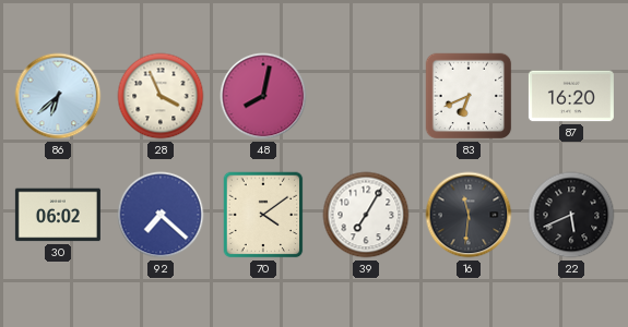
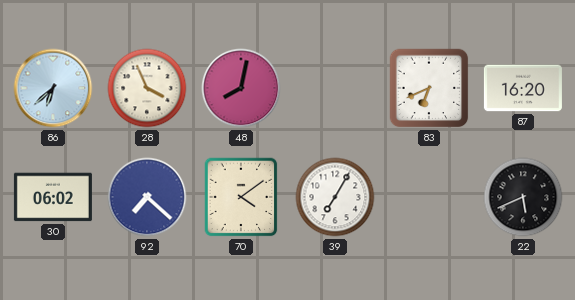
16: 11:31 -> none (469, 215)
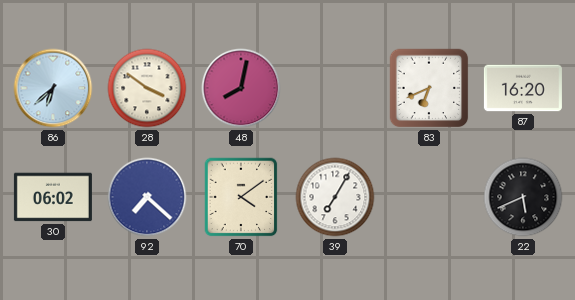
28: 3:56 -> 3:51 (147, 88)
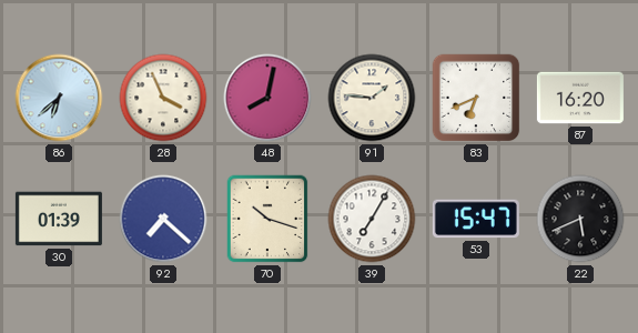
28: 3:51 -> 3:56 (163, 98)
91: none -> 1:46 (372, 98)
30: 06:02 -> 01:39 (59, 219)
70: 4:09 -> 10:18 (267, 219)
53: none -> 15:47 (476, 219)
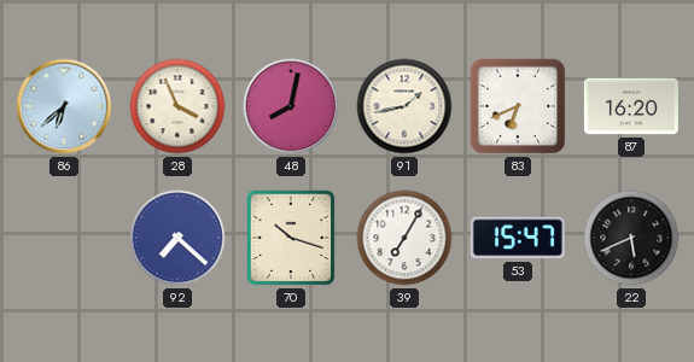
91: 1:46 -> 1:43 (404, 106)
30: 01:39 -> none (59, 219)
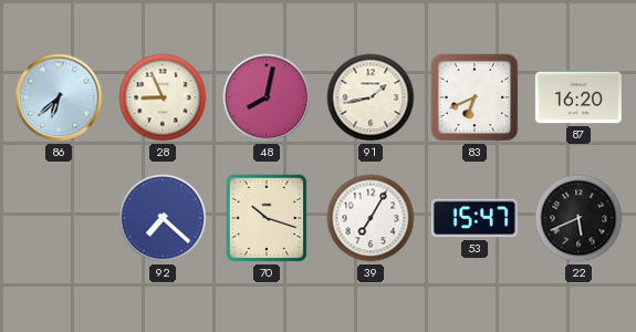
28: 3:56 -> 8:56 (163, 97)
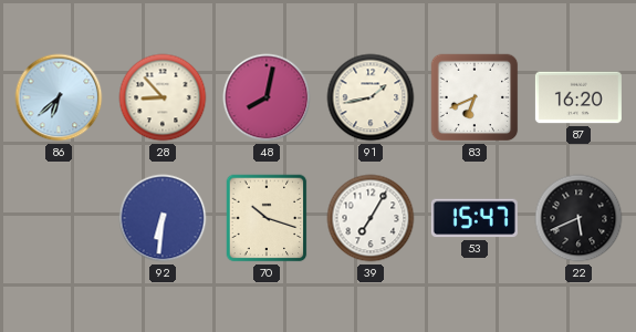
28: 8:56 -> 8:53 (163, 97)
92: 7:22 -> 6:31 (163, 218)
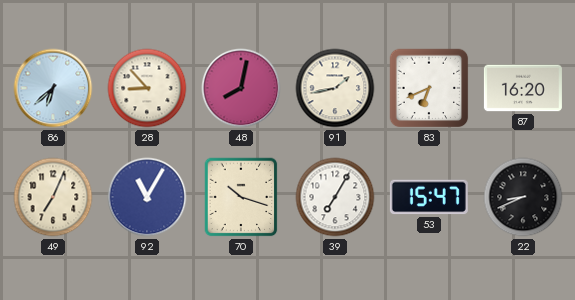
49: none -> 7:04 (53, 197)
92: 6:31 -> 11:05 (147, 197)
22: 5:41 -> 8:41 (523, 197)
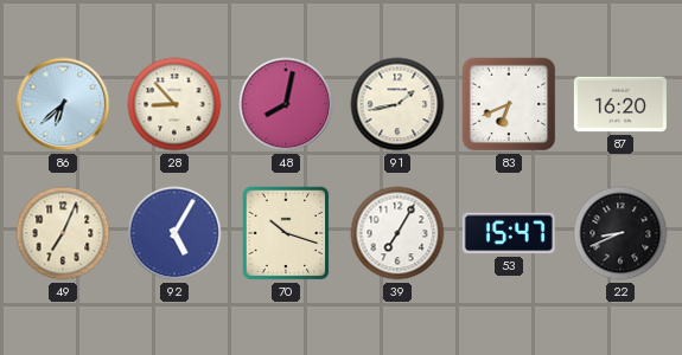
92: 11:05 -> 5:05 (174, 233)
